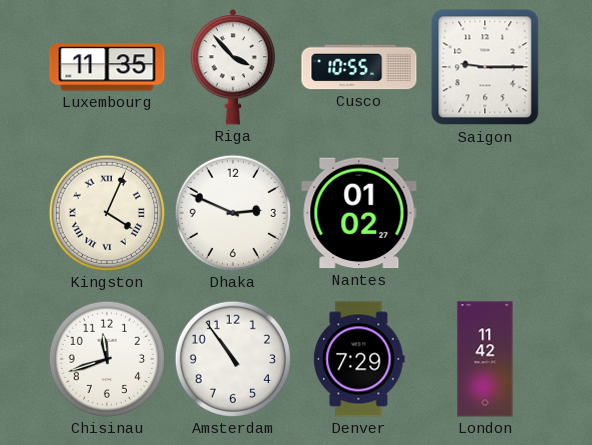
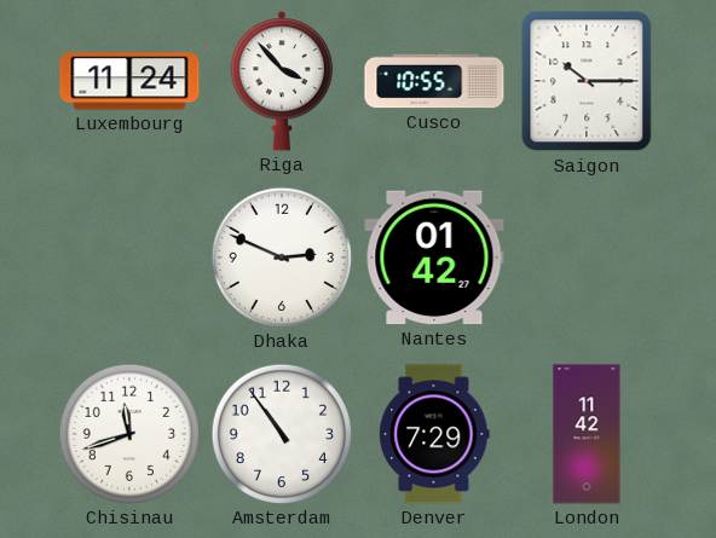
Luxembourg: 11:35 -> 11:24 (129, 81)
Saigon: 9:15 -> 10:15 (587, 81)
Kingston: 4:04 -> none (107, 213)
Nantes: 01:02 -> 01:42 (434, 258)
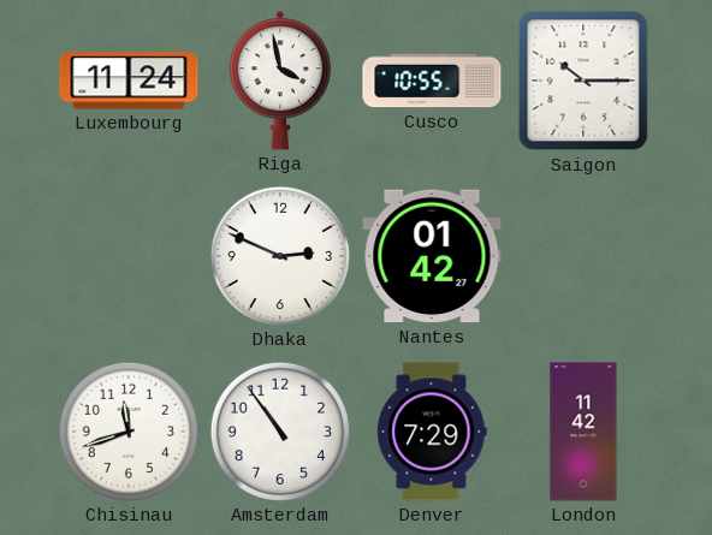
Riga: 3:53 -> 3:58 (280, 82)
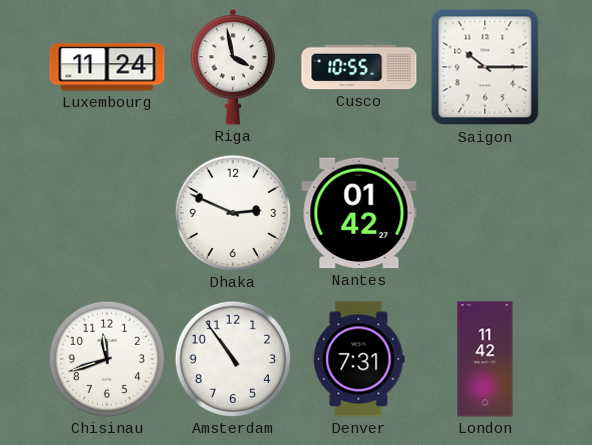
Denver: 7:29 -> 7:31 (359, 359)
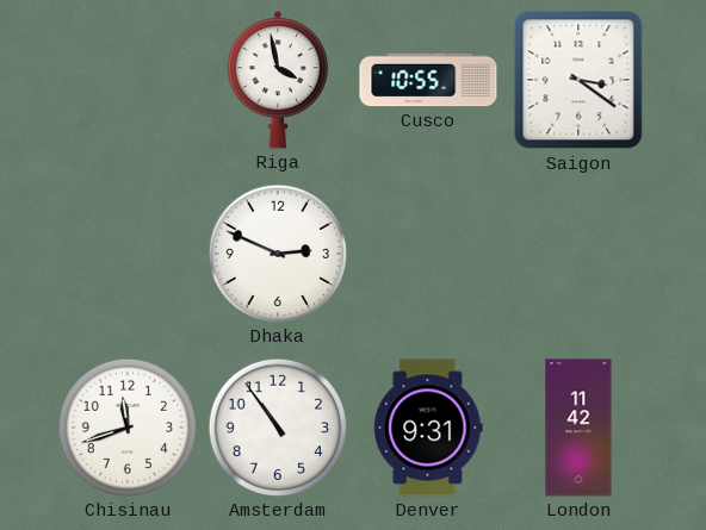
Luxembourg: 11:24 -> none (107, 67)
Saigon: 10:15 -> 3:21 (578, 80)
Nantes: 01:42 -> none (359, 213)
Denver: 7:31 -> 9:31 (428, 428)
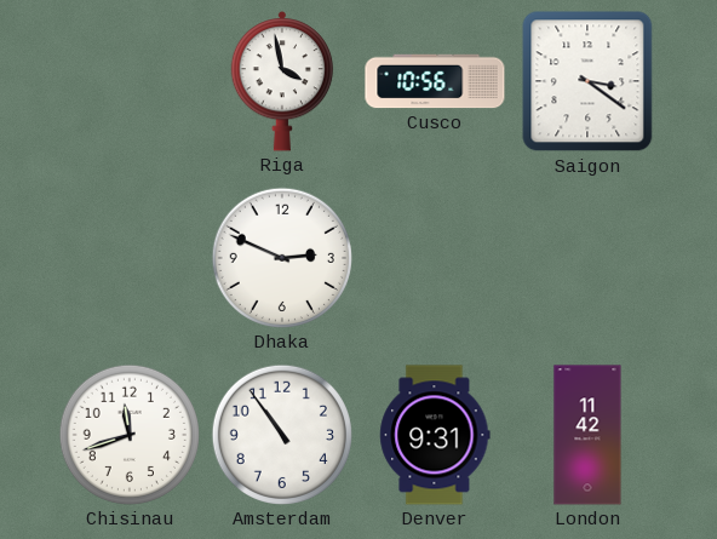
Cusco: 10:55 -> 10:56 (435, 81)
